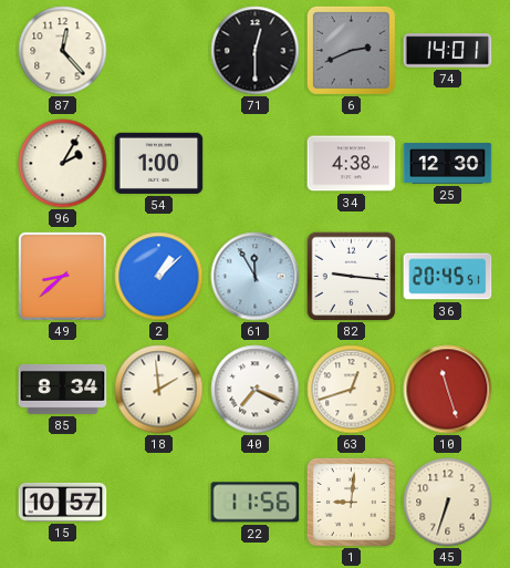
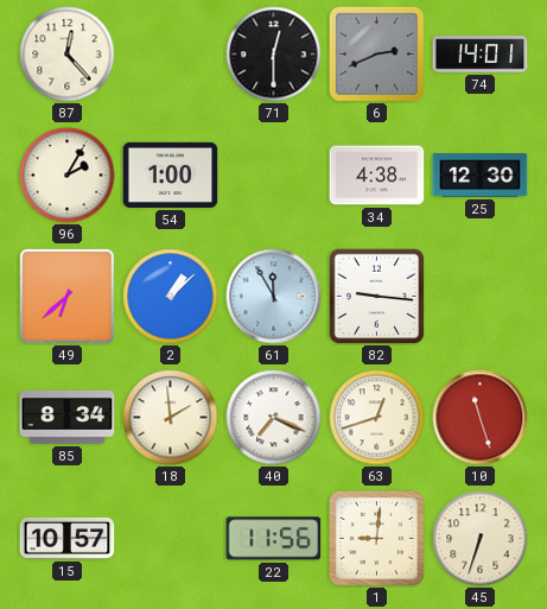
49: 8:38 -> 6:38 (66, 296)
36: 20:45 -> none (448, 277)
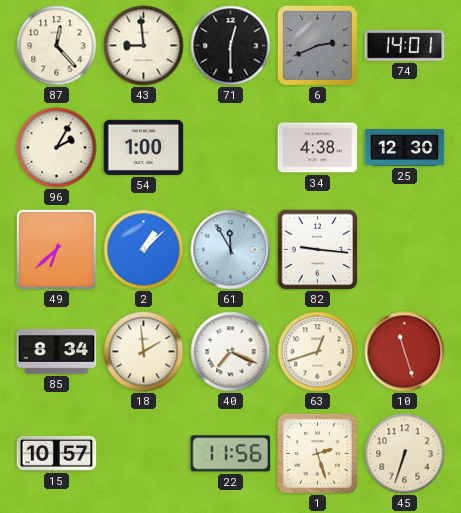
43: none -> 8:59 (144, 46)
1: 9:01 -> 2:27 (317, 453)
